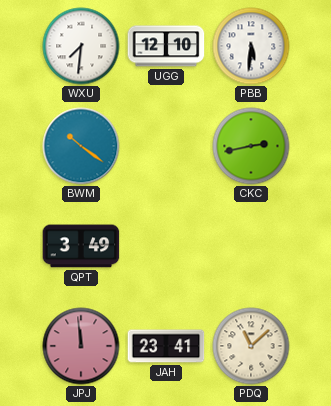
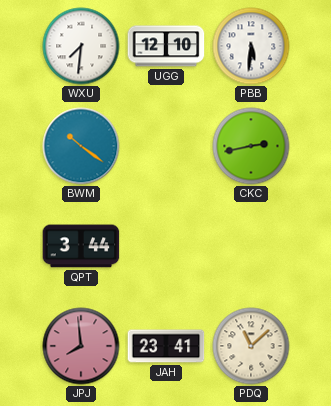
QPT: 3:49 -> 3:44 (81, 246)
JPJ: 11:59 -> 7:59 (81, 346)
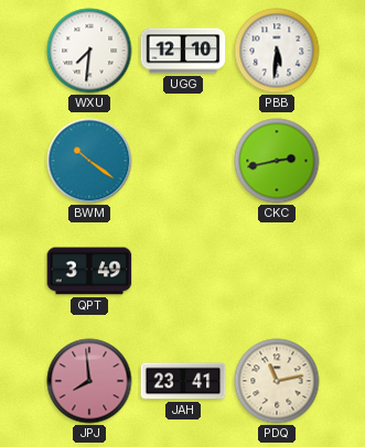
QPT: 3:44 -> 3:49 (89, 271)
PDQ: 11:08 -> 11:13 (277, 381)
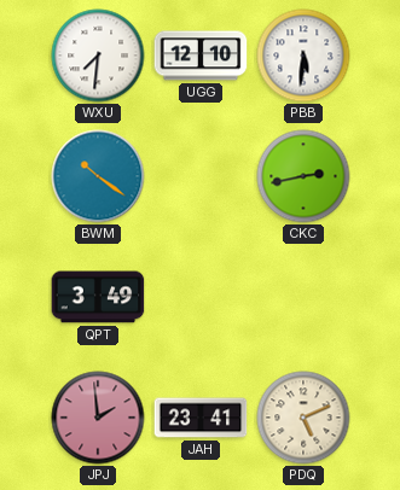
JPJ: 7:59 -> 1:59 (98, 418)
PDQ: 11:13 -> 5:11 (303, 418)
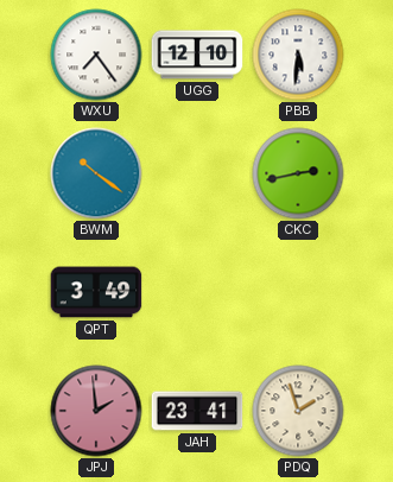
WXU: 7:31 -> 7:24 (96, 55)
PDQ: 5:11 -> 1:57 (298, 411)
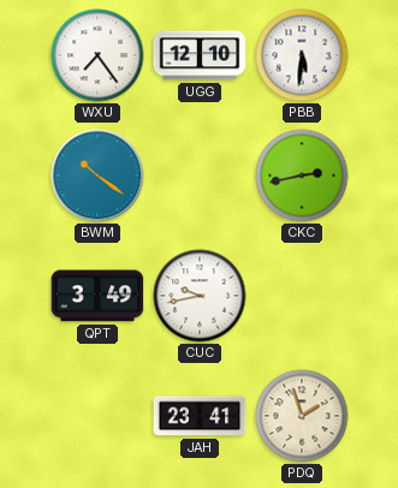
CUC: none -> 9:43 (200, 296)
JPJ: 1:59 -> none (96, 411)
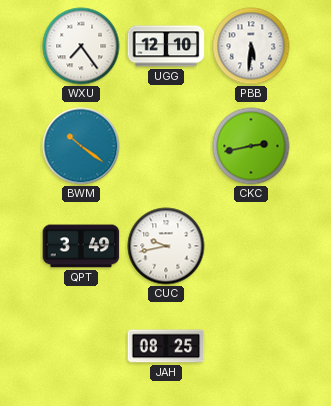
JAH: 23:41 -> 08:25 (166, 346)
PDQ: 1:57 -> none (302, 416)
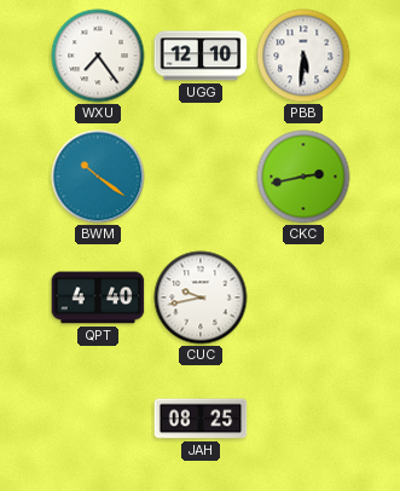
QPT: 3:49 -> 4:40 (98, 298)
